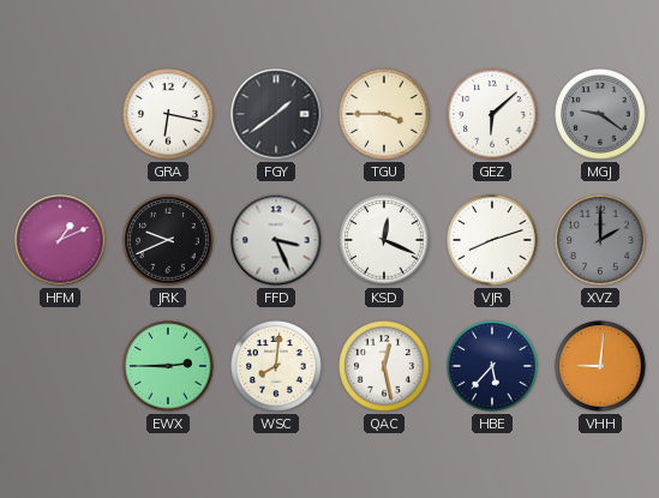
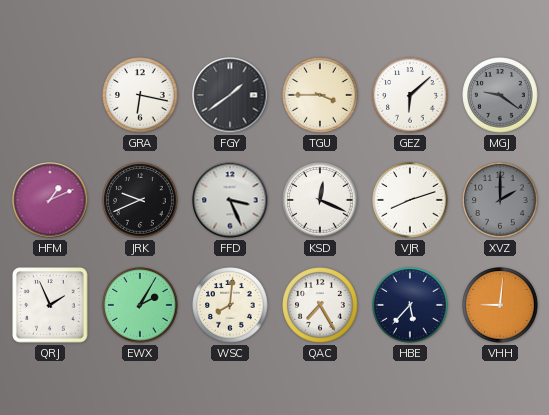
QRJ: none -> 1:56 (50, 305)
EWX: 2:45 -> 2:05 (140, 305)
QAC: 12:28 -> 7:25 (320, 305)
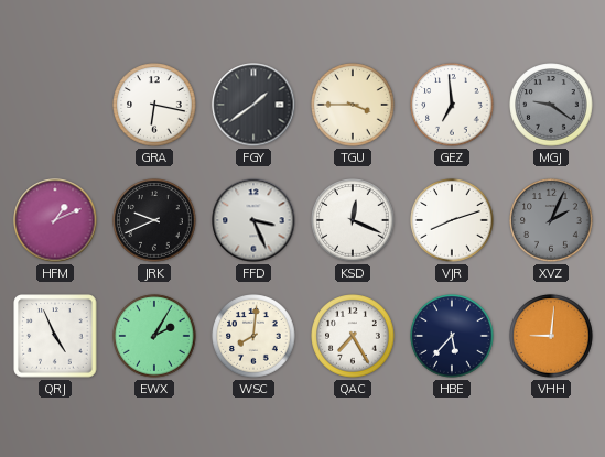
GEZ: 6:08 -> 6:59 (452, 105)
XVZ: 2:00 -> 2:04 (551, 220)
QRJ: 1:56 -> 4:56 (55, 336)
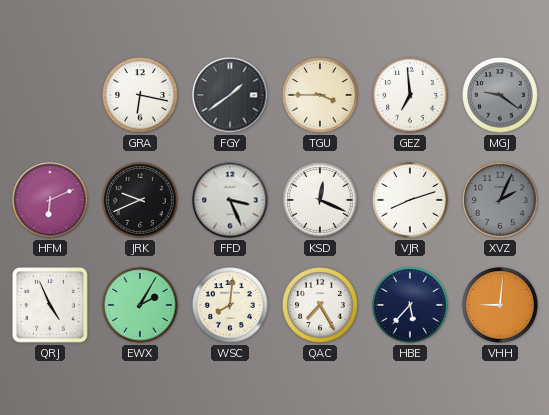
HFM: 1:11 -> 6:11 (50, 200)
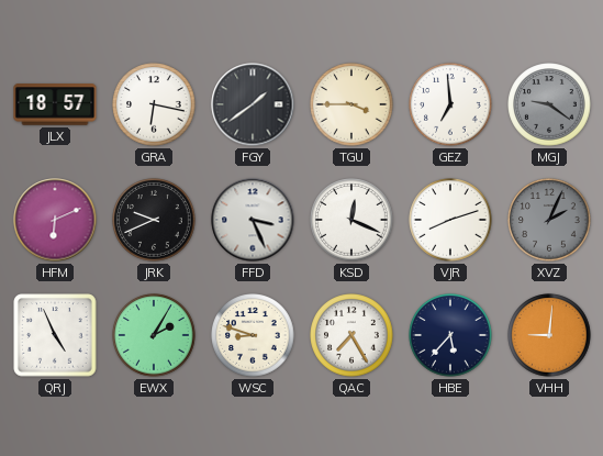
JLX: none -> 18:57 (55, 104)
WSC: 8:01 -> 8:48 (253, 335)
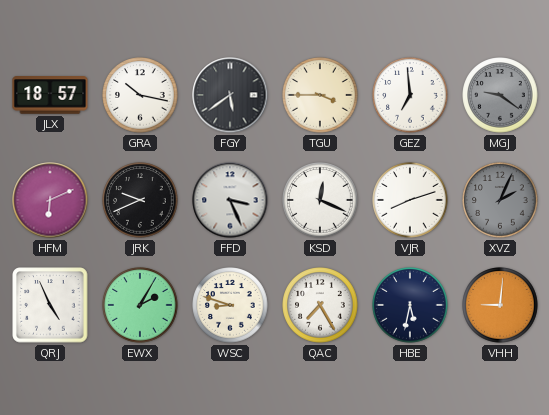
GRA: 6:17 -> 10:17 (140, 95)
FGY: 1:39 -> 5:39 (230, 95)
HBE: 5:37 -> 5:32 (410, 305)
